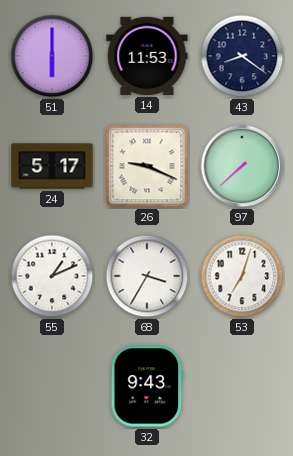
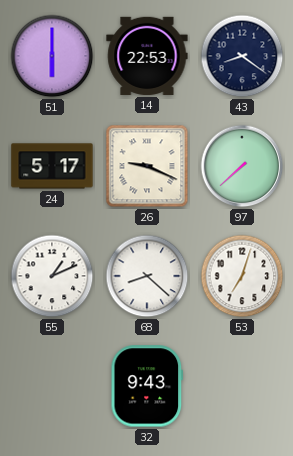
14: 11:53 -> 22:53 (147, 56)
68: 3:35 -> 8:22 (147, 276)
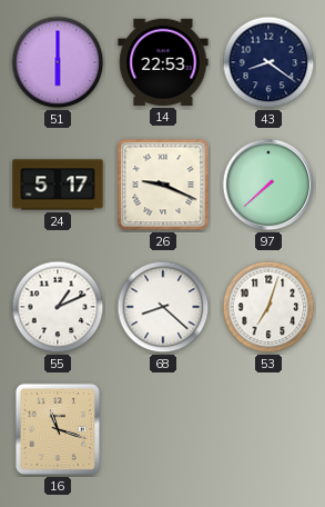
16: none -> 11:18 (58, 429)
32: 9:43 -> none (147, 386)
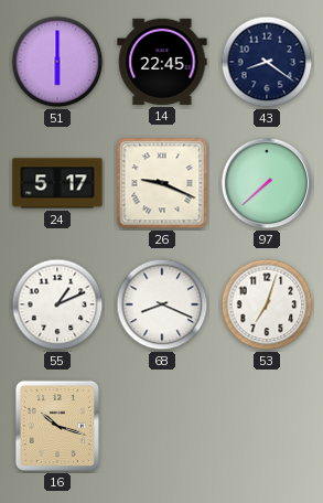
14: 22:53 -> 22:45 (162, 62)
68: 8:22 -> 8:19 (162, 304)
16: 11:18 -> 10:18 (57, 426)
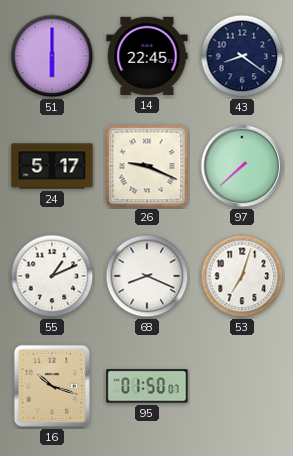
95: none -> 01:50 (147, 386)
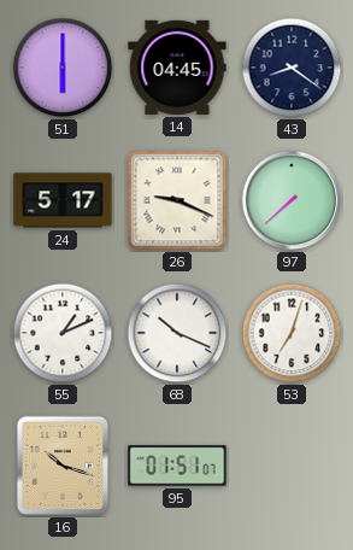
14: 22:45 -> 04:45 (177, 68)
68: 8:19 -> 10:19 (177, 333)
95: 01:50 -> 01:51 (177, 466)
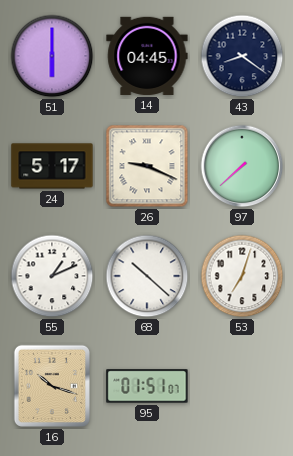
68: 10:19 -> 10:22 (147, 276)
